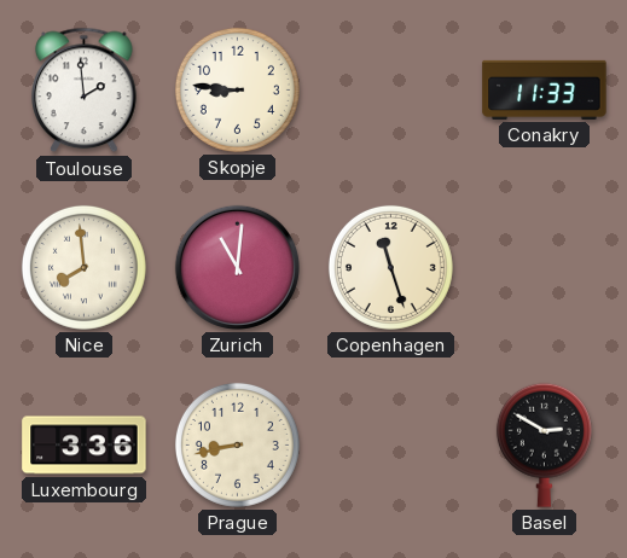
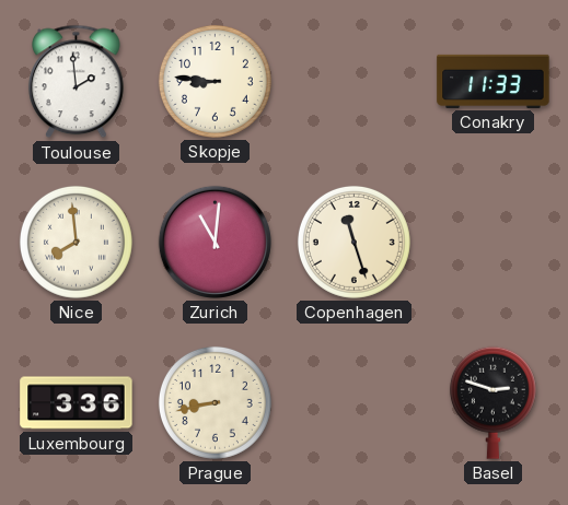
Basel: 2:50 -> 2:48 (492, 402)
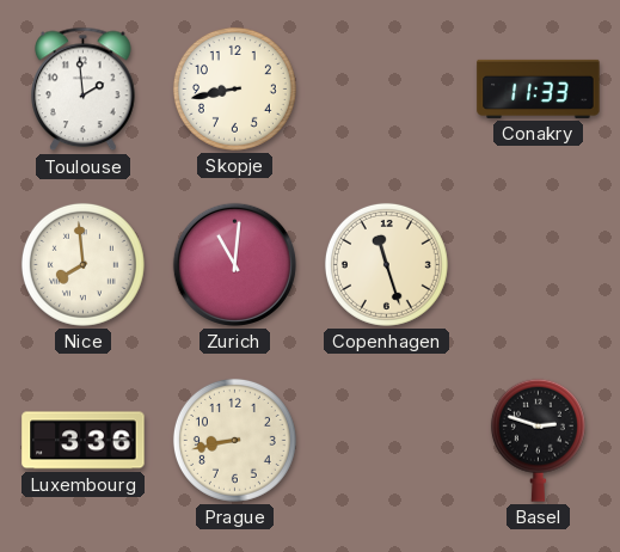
Skopje: 8:46 -> 8:43 (234, 88)
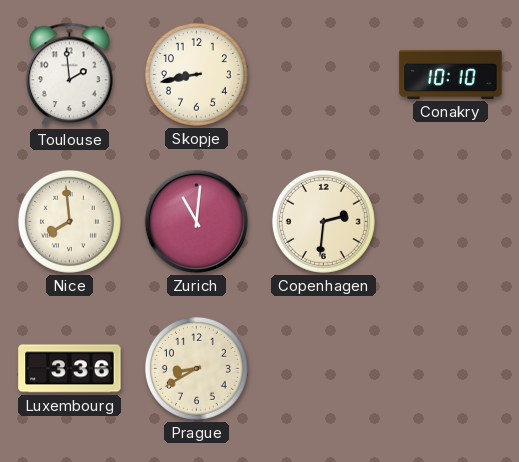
Conakry: 11:33 -> 10:10 (451, 74)
Copenhagen: 11:27 -> 2:31 (323, 221)
Prague: 8:43 -> 8:40 (196, 368)
Basel: 2:48 -> none (538, 440)
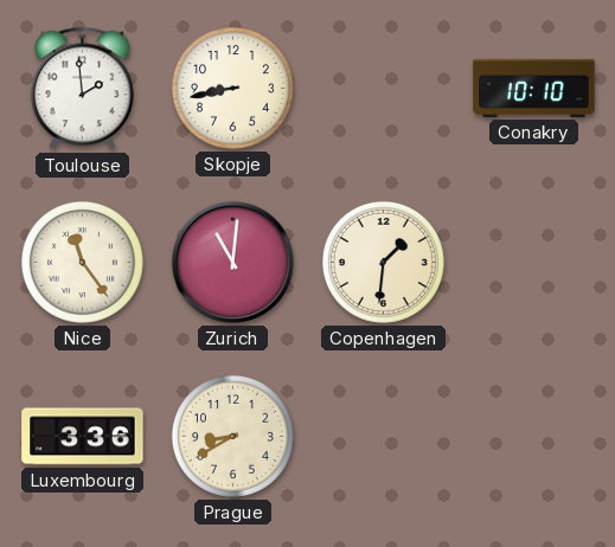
Nice: 7:59 -> 11:24 (82, 262)
Copenhagen: 2:31 -> 1:31 (383, 262)
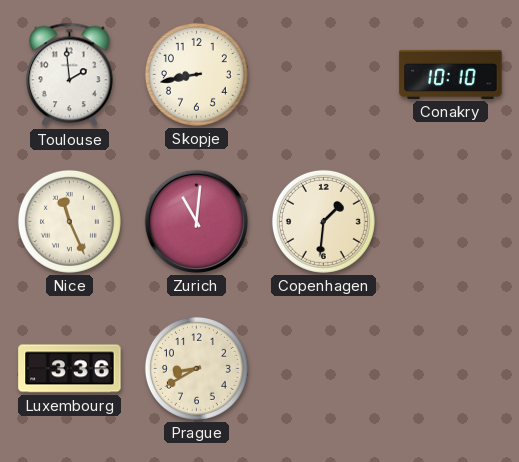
Nice: 11:24 -> 11:26 (69, 221)
